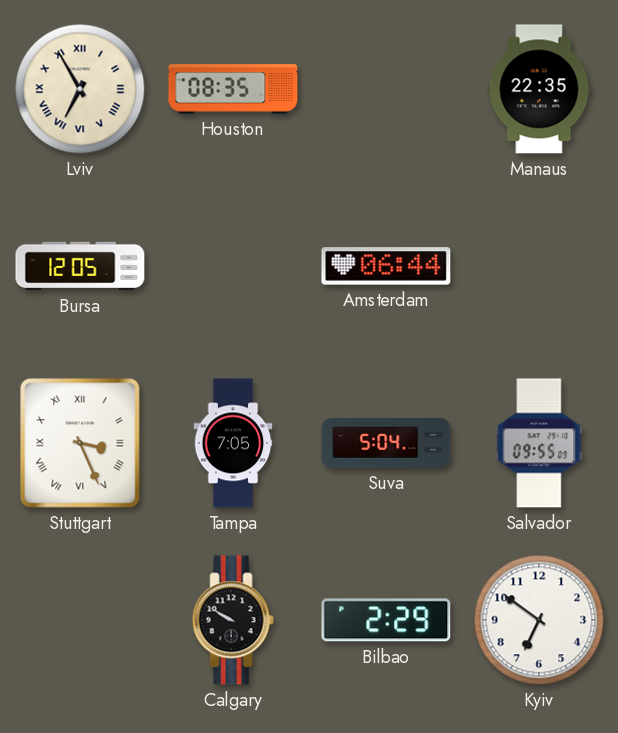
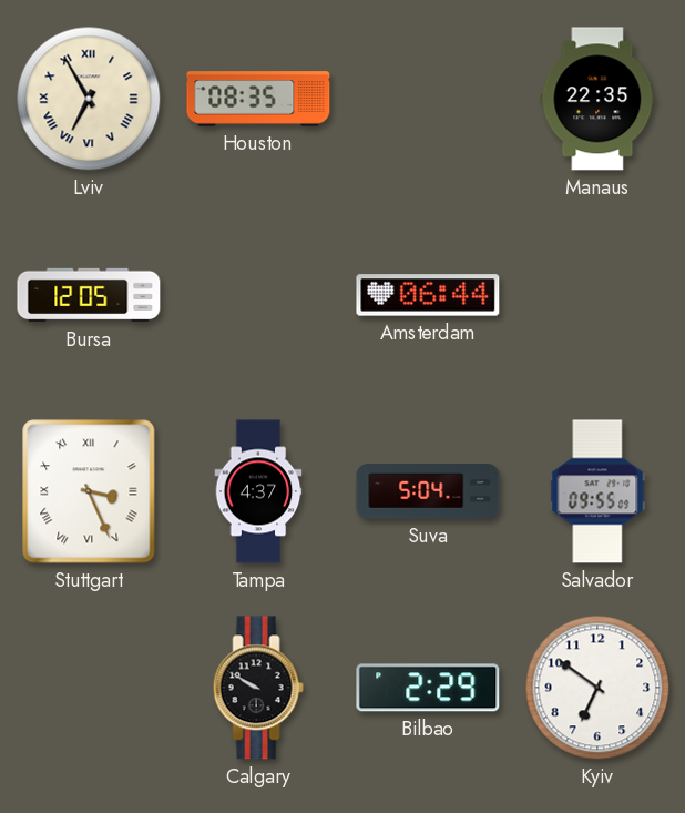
Tampa: 7:05 -> 4:37 (258, 491)
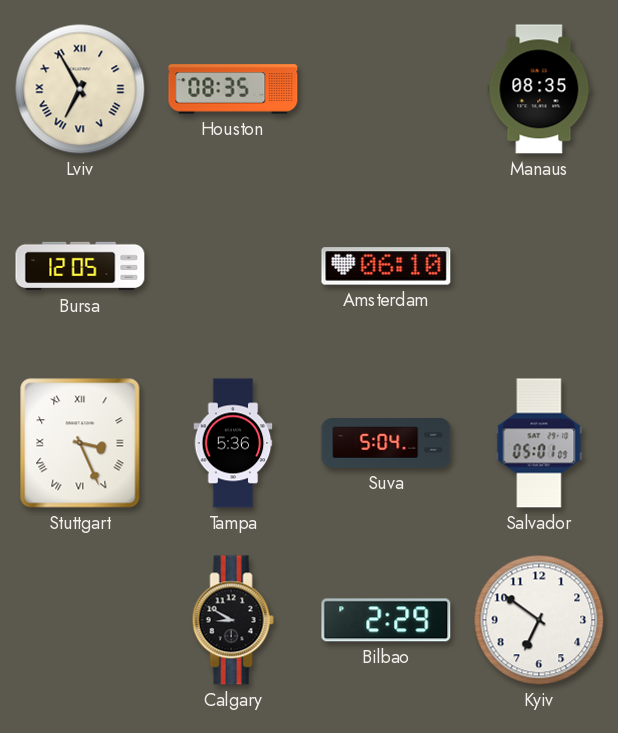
Manaus: 22:35 -> 08:35 (539, 89)
Amsterdam: 06:44 -> 06:10 (386, 266)
Tampa: 4:37 -> 5:36 (233, 443)
Salvador: 09:55 -> 05:01 (539, 443)
Calgary: 9:50 -> 8:50 (233, 620)
